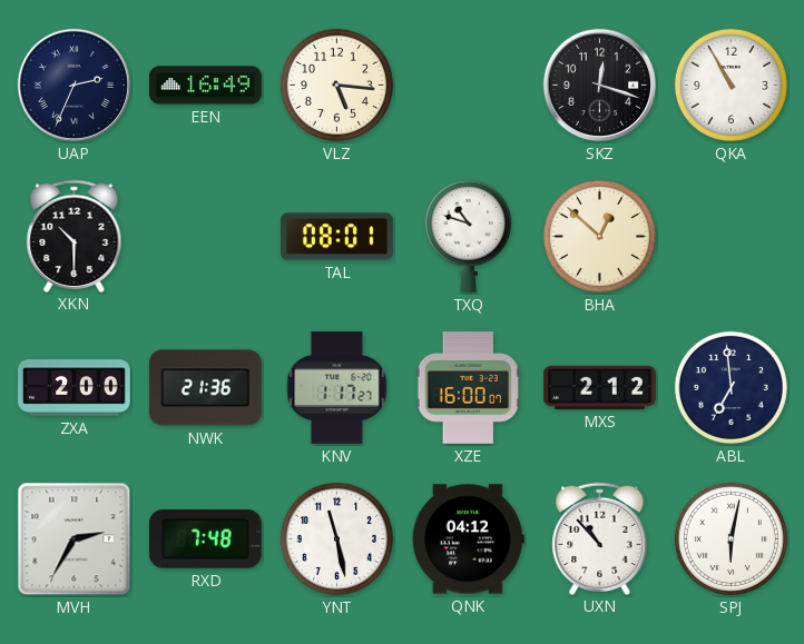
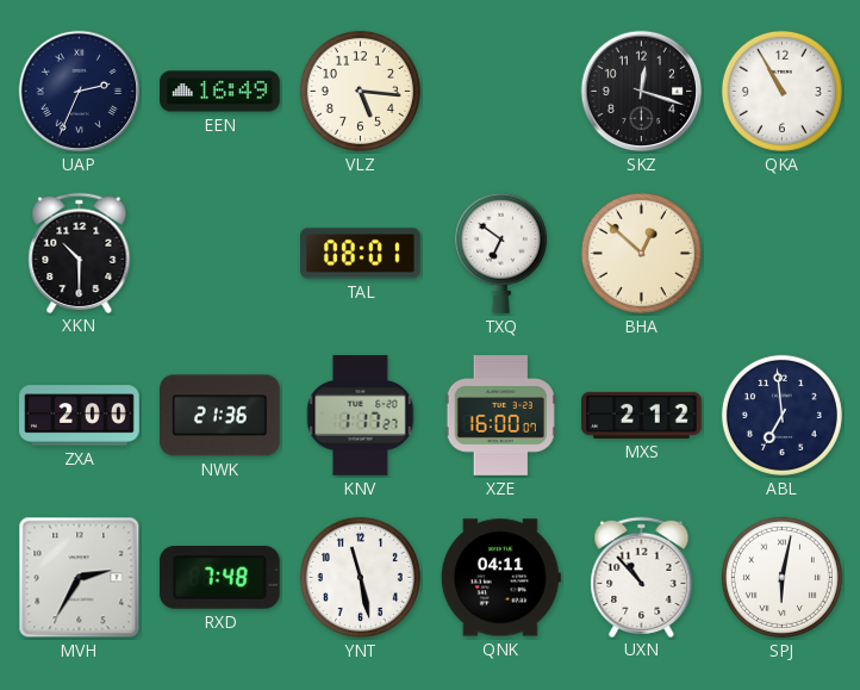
TXQ: 10:48 -> 6:51 (500, 253)
QNK: 04:12 -> 04:11 (500, 578)
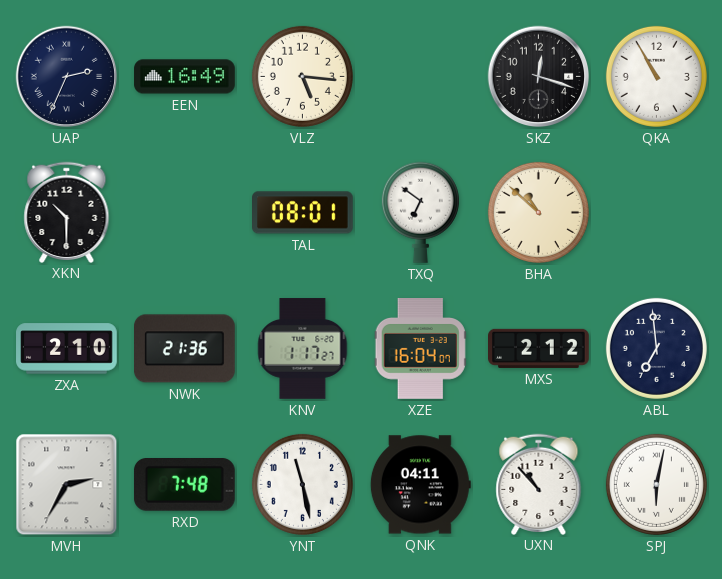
BHA: 12:52 -> 10:52 (538, 212)
ZXA: 2:00 -> 2:10 (67, 349)
XZE: 16:00 -> 16:04 (420, 349)
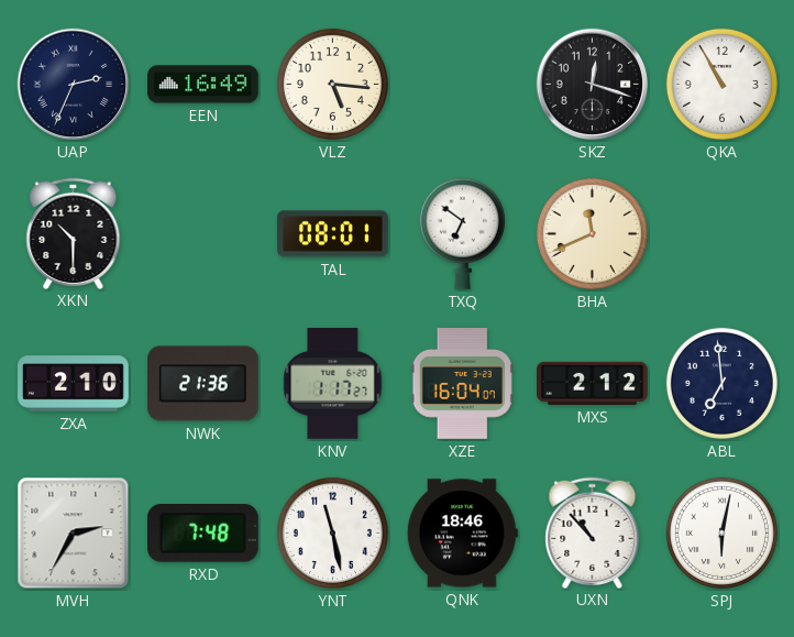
BHA: 10:52 -> 11:41 (592, 233)
QNK: 04:11 -> 18:46 (462, 534)
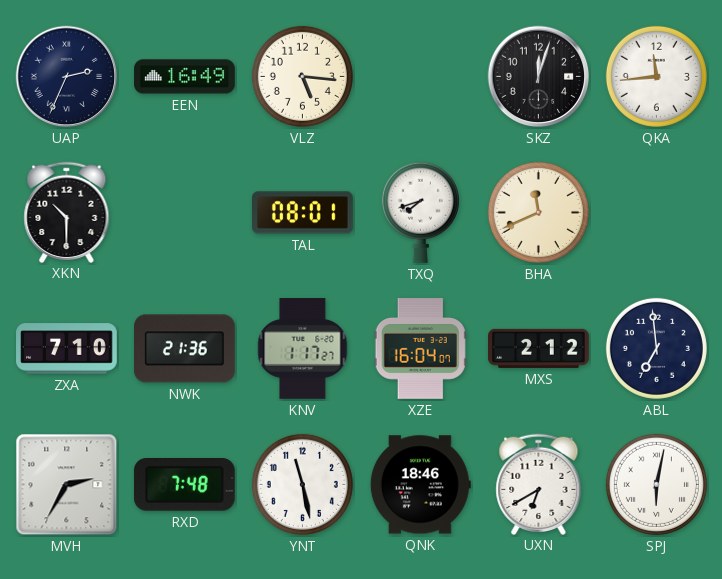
SKZ: 12:18 -> 12:03 (539, 77)
QKA: 10:55 -> 11:44 (656, 76)
TXQ: 6:51 -> 7:42 (420, 212)
ZXA: 2:10 -> 7:10 (67, 349)
UXN: 10:53 -> 6:40 (539, 484)
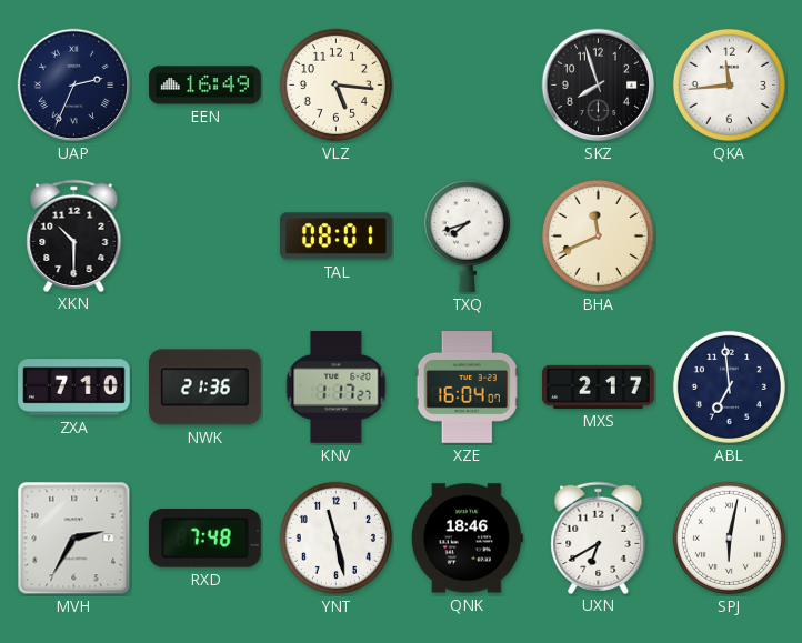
SKZ: 12:03 -> 7:57 (599, 86)
MXS: 2:12 -> 2:17 (599, 386)
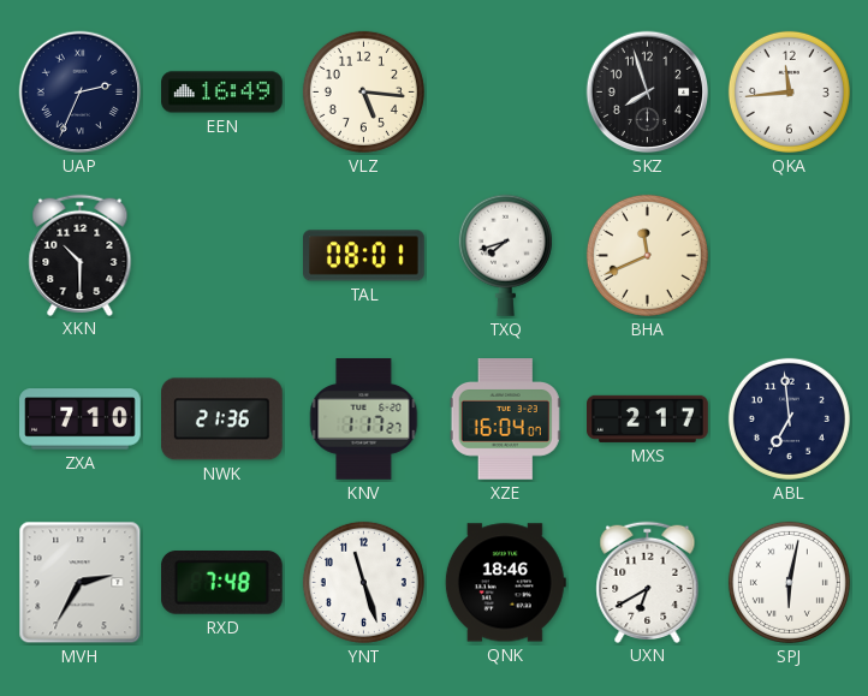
YNT: 11:28 -> 11:27 (363, 582)
